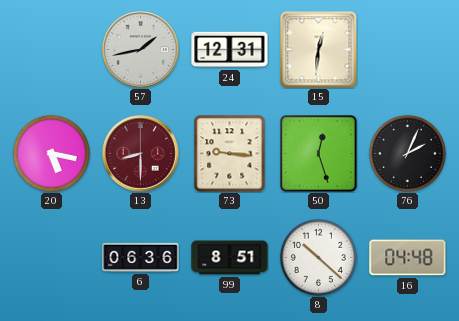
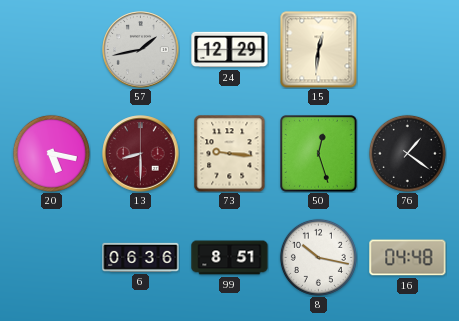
24: 12:31 -> 12:29 (230, 50)
76: 2:04 -> 1:21 (407, 153)
8: 10:22 -> 10:17 (318, 257)
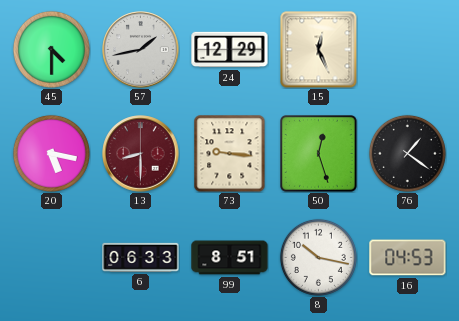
45: none -> 4:30 (51, 49)
15: 12:31 -> 12:26 (319, 50)
6: 06:36 -> 06:33 (141, 257)
16: 04:48 -> 04:53 (408, 258)
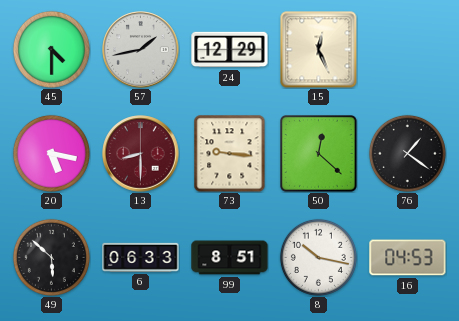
50: 12:27 -> 12:22 (319, 154)
49: none -> 5:52 (51, 257)
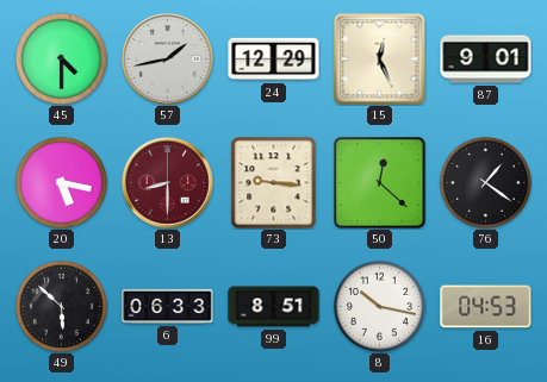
87: none -> 9:01 (486, 60)
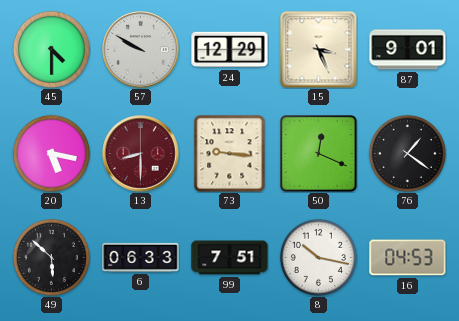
57: 1:43 -> 9:50 (141, 50)
15: 12:26 -> 3:26 (319, 50)
50: 12:22 -> 12:19 (319, 154)
99: 8:51 -> 7:51 (230, 258)
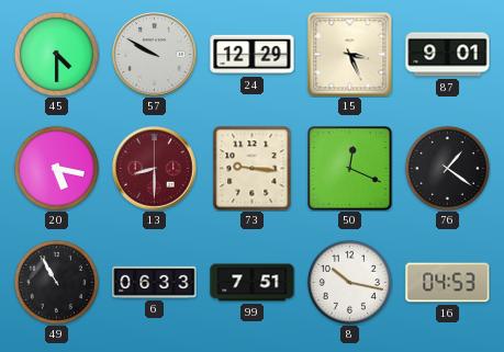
49: 5:52 -> 10:55 (56, 282)
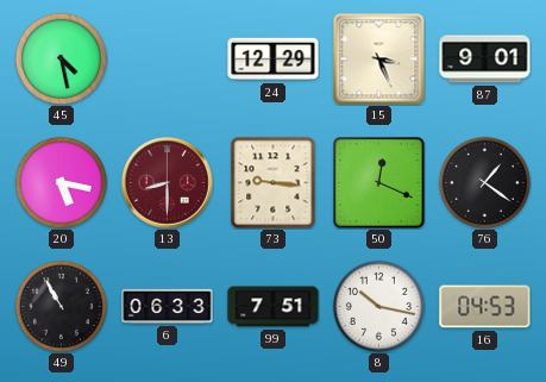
45: 4:30 -> 4:28 (61, 58)
57: 9:50 -> none (155, 55)
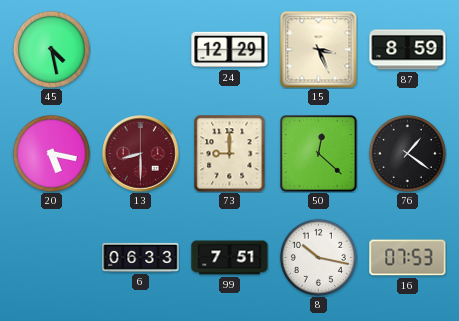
87: 9:01 -> 8:59 (408, 50)
73: 9:16 -> 9:00 (230, 153)
50: 12:19 -> 12:22 (319, 154)
49: 10:55 -> none (61, 306)
16: 04:53 -> 07:53 (408, 258)
